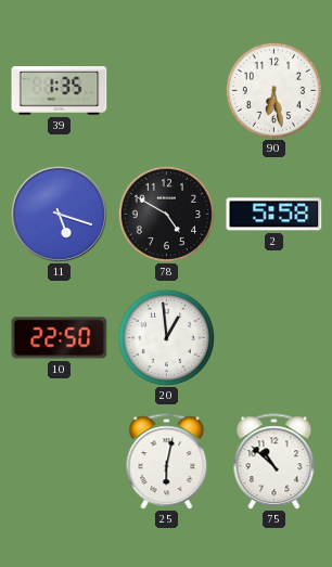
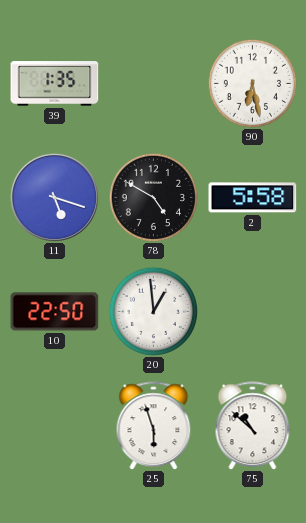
25: 6:02 -> 5:57 (154, 426)
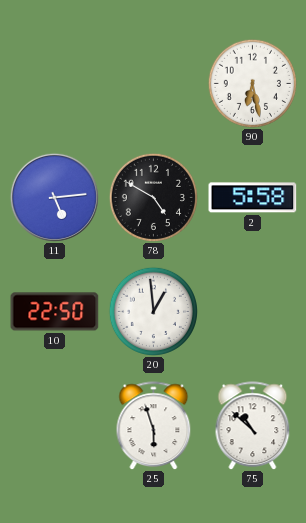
39: 1:35 -> none (55, 84)
11: 5:18 -> 5:14 (54, 197)
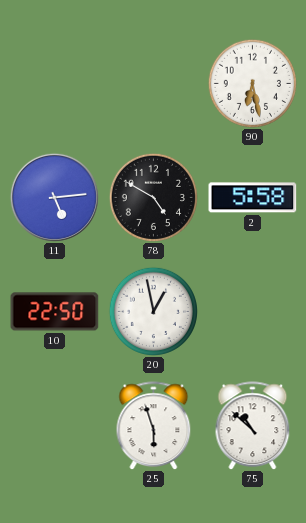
20: 12:59 -> 12:58 (153, 311)
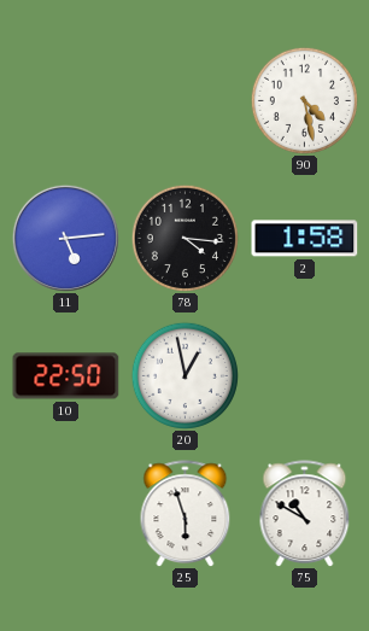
90: 6:28 -> 4:28 (304, 100)
78: 4:50 -> 4:16 (184, 238)
2: 5:58 -> 1:58 (305, 239)
75: 10:52 -> 10:50 (305, 514)
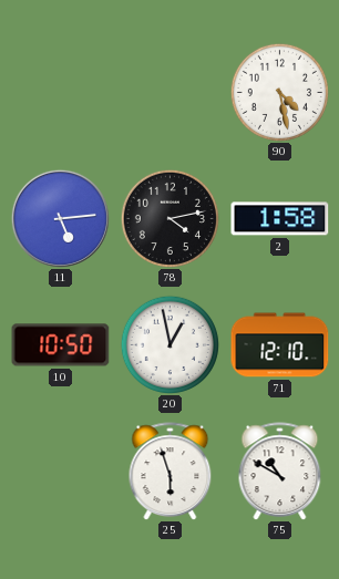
78: 4:16 -> 4:13 (169, 218)
10: 22:50 -> 10:50 (61, 345)
71: none -> 12:10 (280, 345)
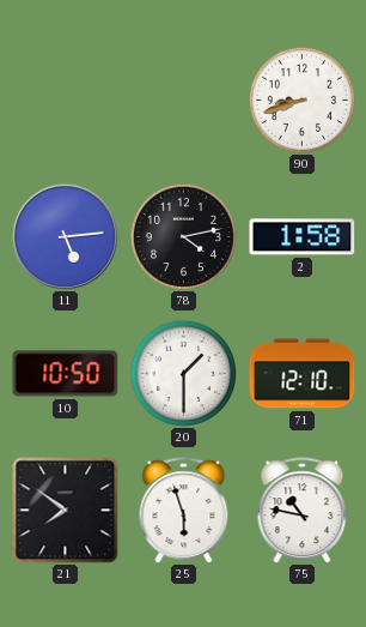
90: 4:28 -> 8:42 (301, 100)
20: 12:58 -> 1:30 (183, 373)
21: none -> 7:51 (66, 511)
75: 10:50 -> 10:47 (303, 511)
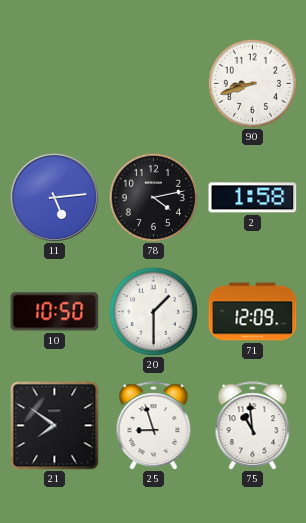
71: 12:10 -> 12:09 (253, 312)
25: 5:57 -> 8:57 (154, 426)
75: 10:47 -> 10:59 (253, 426)
